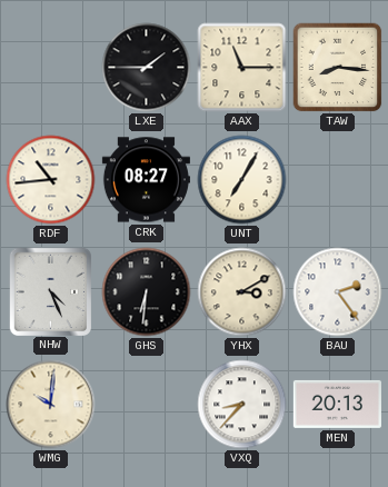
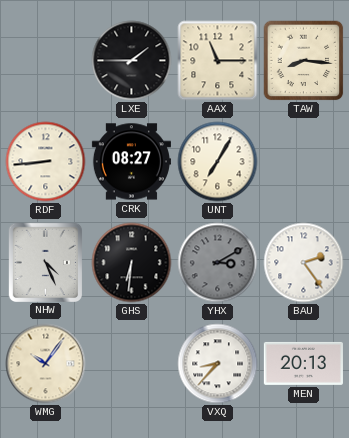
RDF: 10:44 -> 8:44 (46, 162)
YHX dial: cream -> grey (218, 263)
WMG: 10:01 -> 10:06 (46, 364)
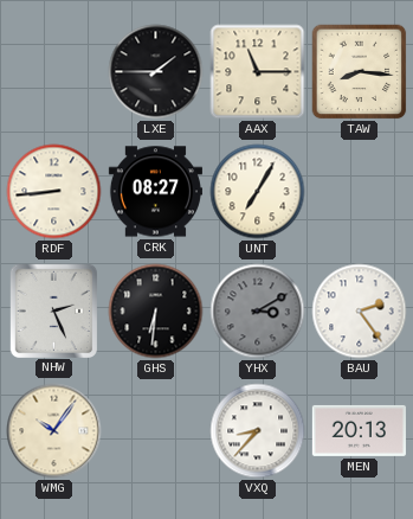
NHW: 4:26 -> 2:26 (53, 310)
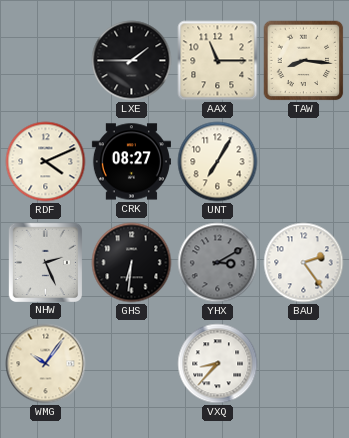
RDF: 8:44 -> 4:11 (46, 162)
MEN: 20:13 -> none (359, 430)
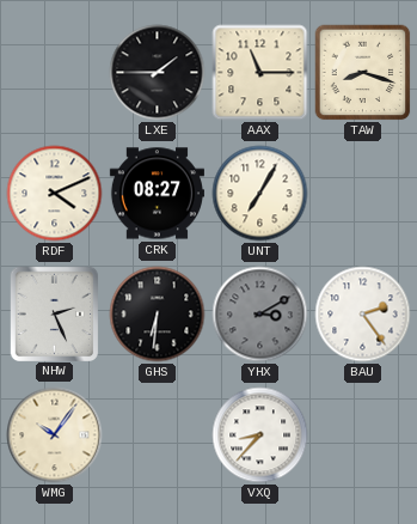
TAW: 8:16 -> 8:18 (363, 73)
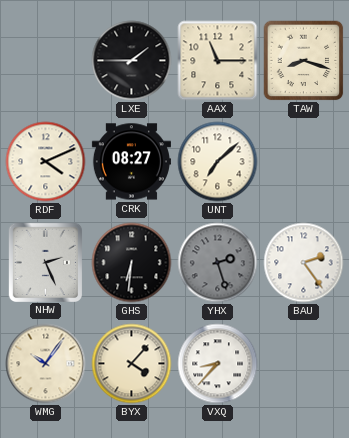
UNT: 7:05 -> 7:08 (218, 162)
YHX: 3:10 -> 2:27 (218, 263)
BYX: none -> 4:07 (132, 364)
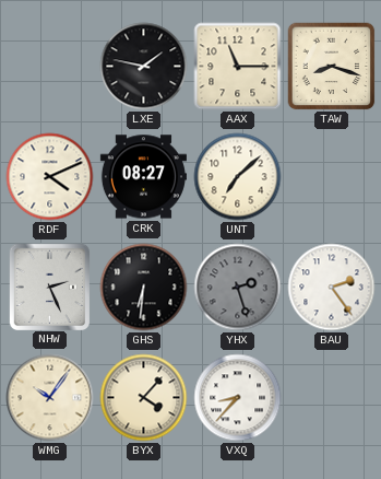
LXE: 1:45 -> 1:47 (144, 67)
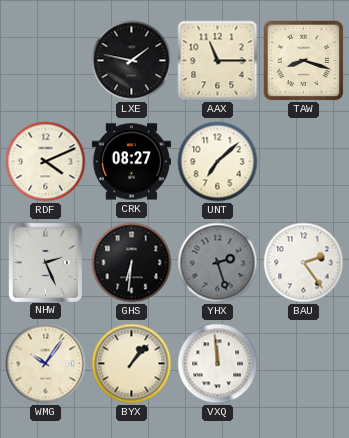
BYX: 4:07 -> 1:07 (132, 364)
VXQ: 8:37 -> 11:59 (218, 364)
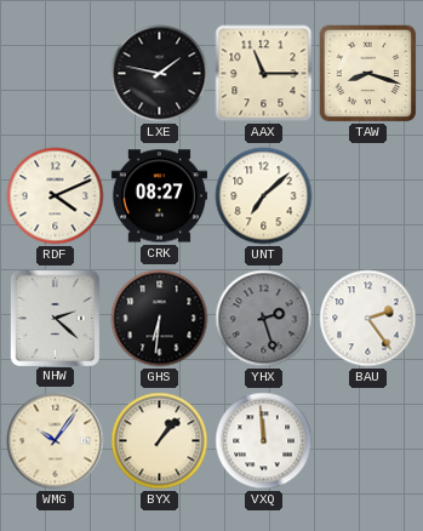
NHW: 2:26 -> 2:22 (55, 318)
